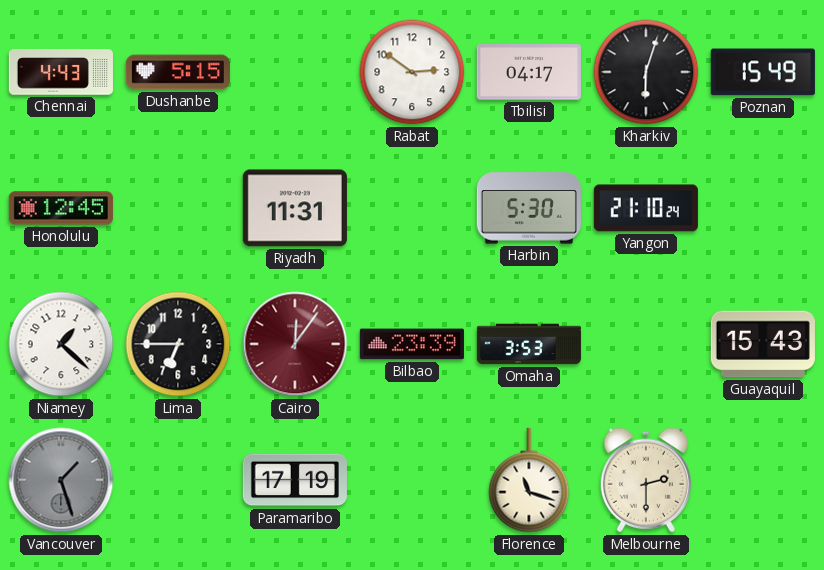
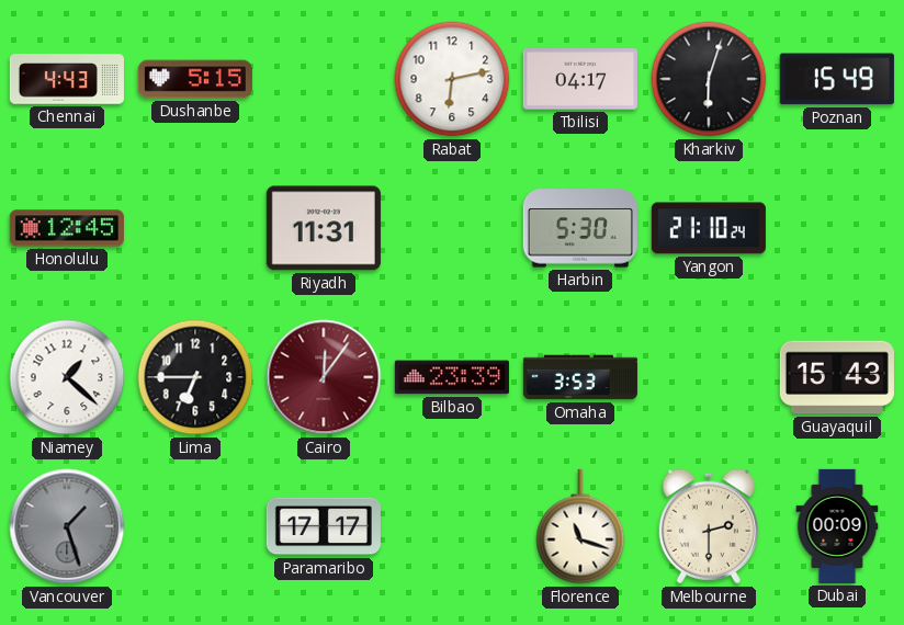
Rabat: 2:51 -> 6:13 (452, 79)
Paramaribo: 17:19 -> 17:17 (324, 526)
Dubai: none -> 00:09 (837, 526)
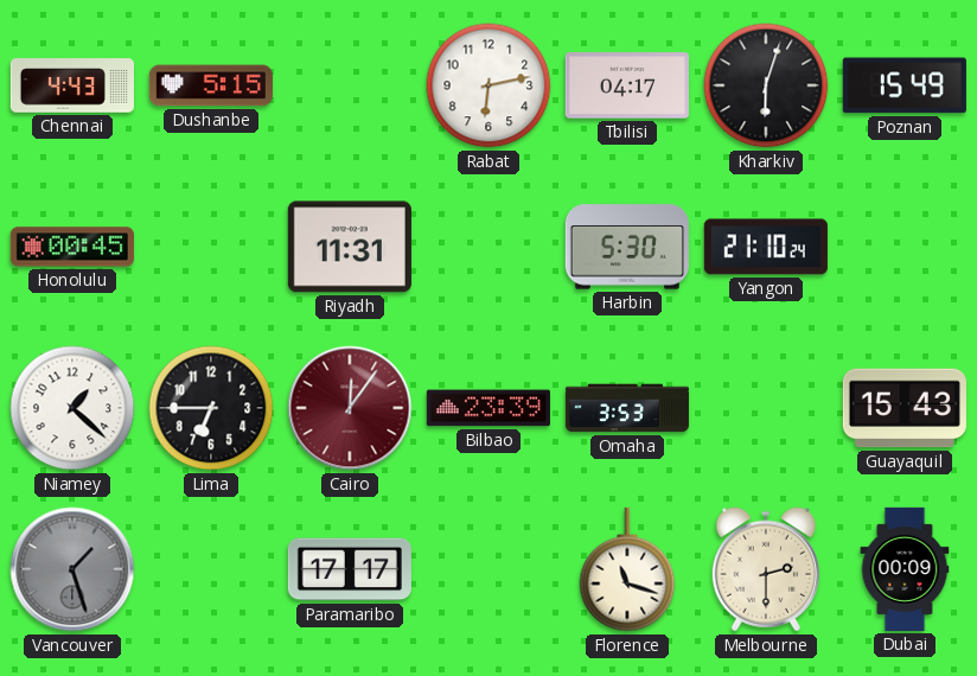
Honolulu: 12:45 -> 00:45 (72, 247)
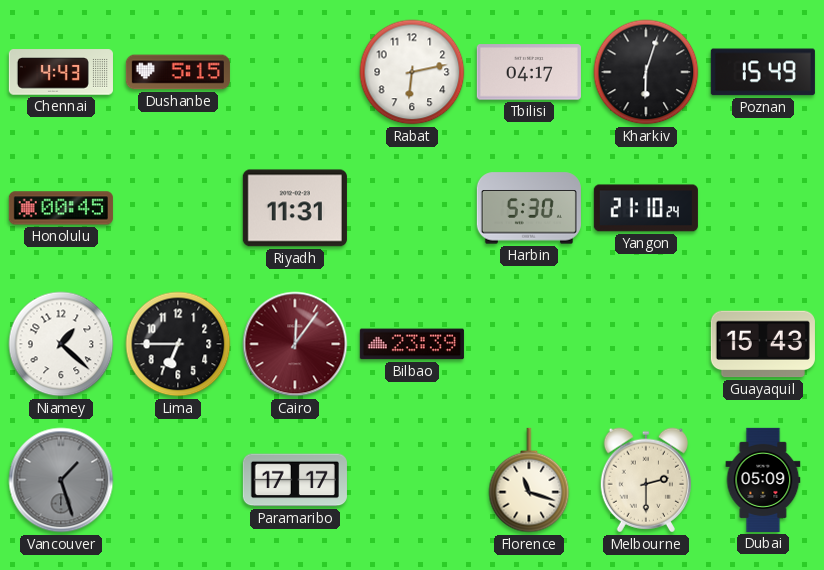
Omaha: 3:53 -> none (627, 408)
Dubai: 00:09 -> 05:09 (763, 480)
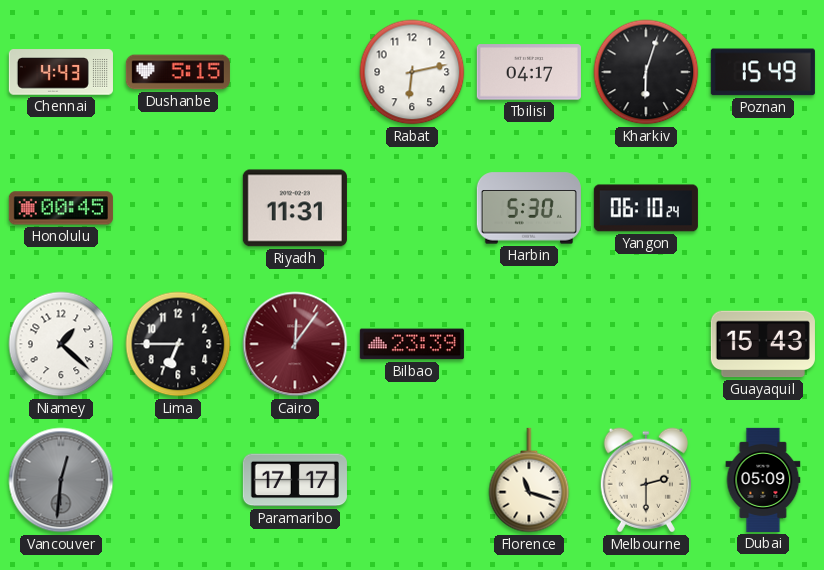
Yangon: 21:10 -> 06:10 (646, 208)
Vancouver: 1:27 -> 12:31 (61, 480)
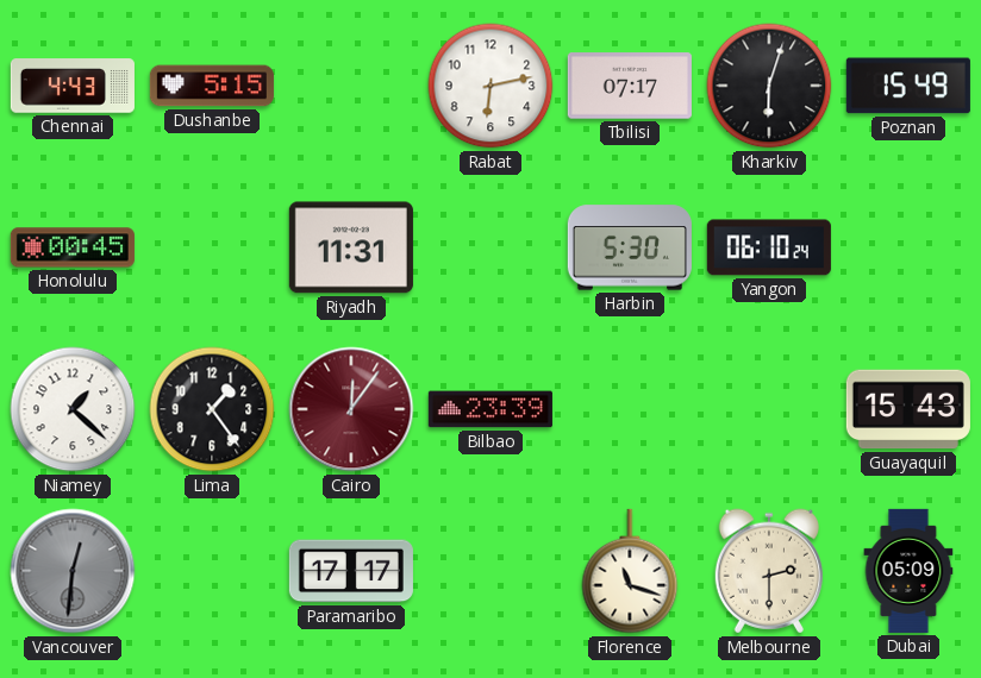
Tbilisi: 04:17 -> 07:17 (630, 86)
Lima: 6:45 -> 1:24 (212, 409)
